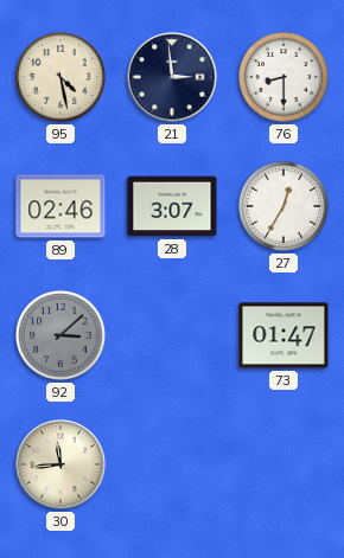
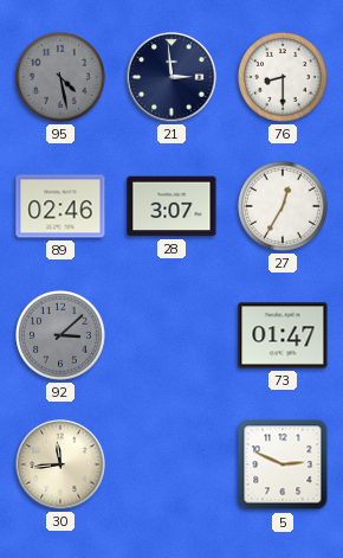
95 dial: cream -> grey (62, 78)
5: none -> 2:49 (283, 464)
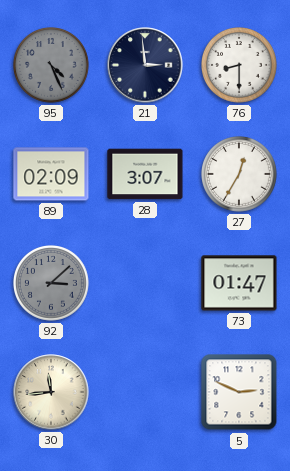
95: 4:28 -> 4:26 (52, 66)
89: 02:46 -> 02:09 (51, 174)
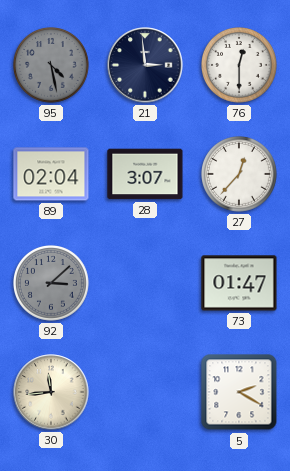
95: 4:26 -> 4:28 (52, 66)
76: 8:30 -> 12:30 (240, 66)
89: 02:09 -> 02:04 (51, 174)
27: 12:35 -> 12:37 (240, 175)
5: 2:49 -> 2:20 (239, 392)
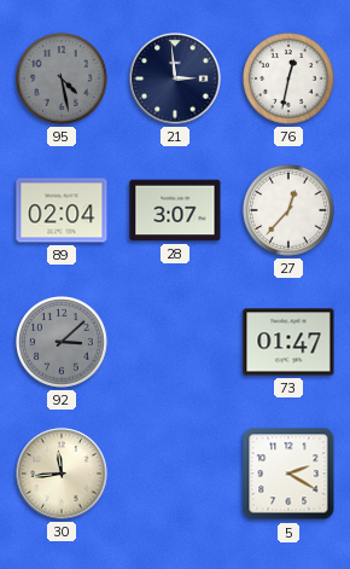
76: 12:30 -> 12:32 (290, 80)
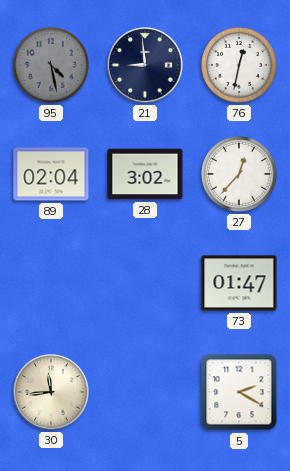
21: 2:59 -> 8:59 (145, 65)
28: 3:07 -> 3:02 (145, 174)
92: 3:08 -> none (63, 343)
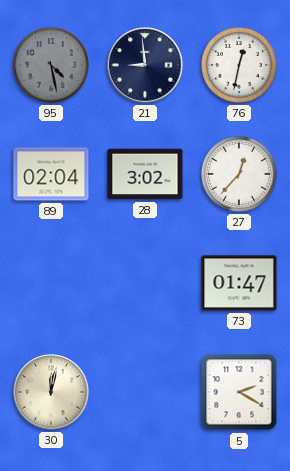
30: 11:44 -> 12:02 (51, 392)
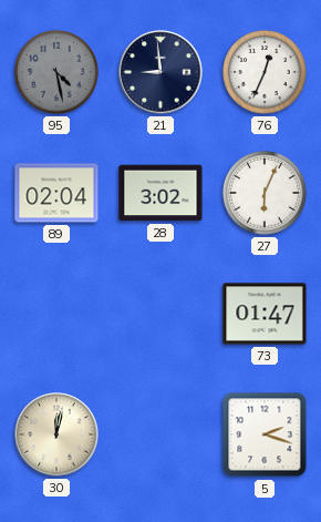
76: 12:32 -> 12:34 (266, 73)
27: 12:37 -> 6:04 (266, 194)
5: 2:20 -> 2:18 (265, 434)
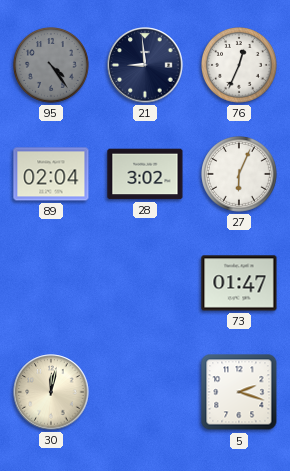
95: 4:28 -> 4:24 (52, 66)
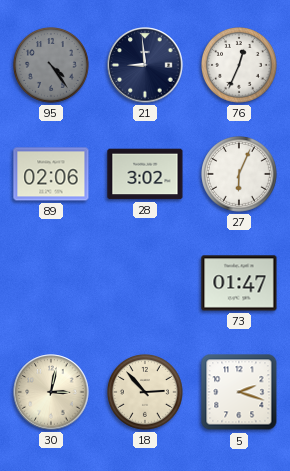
89: 02:04 -> 02:06 (51, 174)
30: 12:02 -> 3:02 (51, 392)
18: none -> 2:53 (146, 393)
